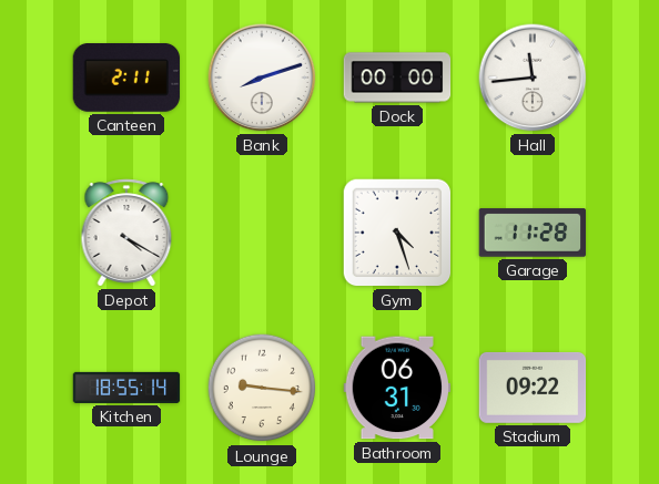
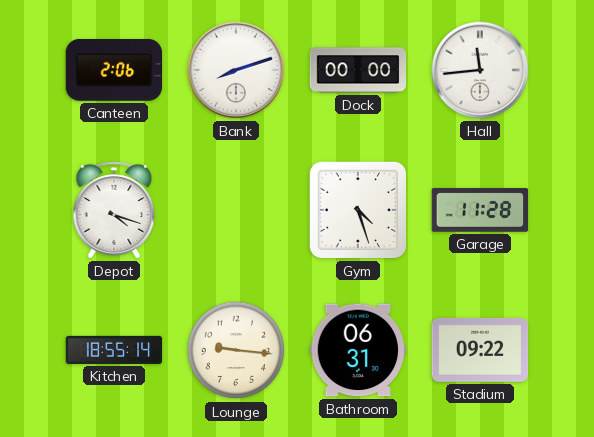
Canteen: 2:11 -> 2:06 (114, 71)
Depot: 4:20 -> 4:18 (114, 210)
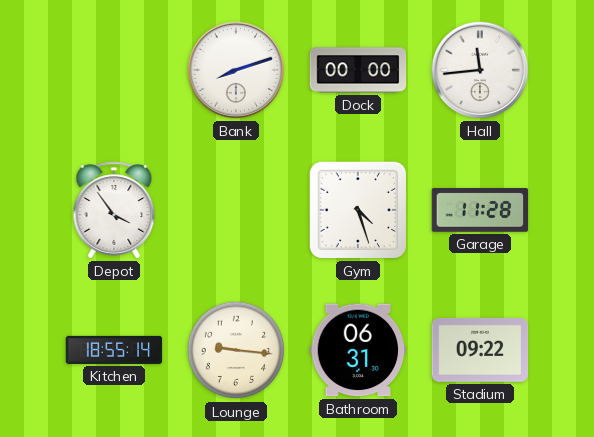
Canteen: 2:06 -> none (114, 71)
Depot: 4:18 -> 3:54 (114, 210)
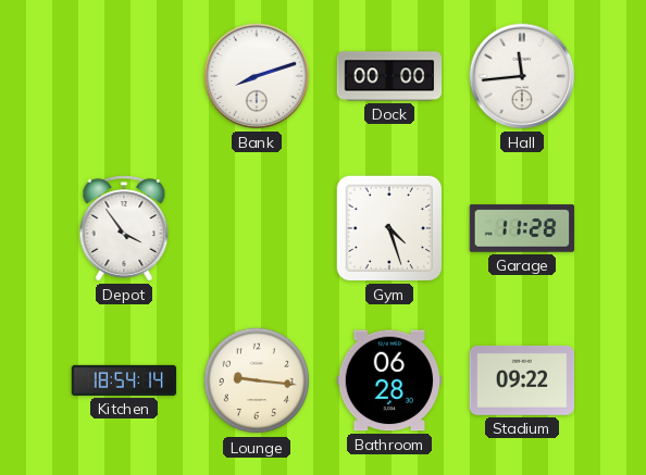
Kitchen: 18:55 -> 18:54 (124, 380)
Bathroom: 06:31 -> 06:28 (389, 380)
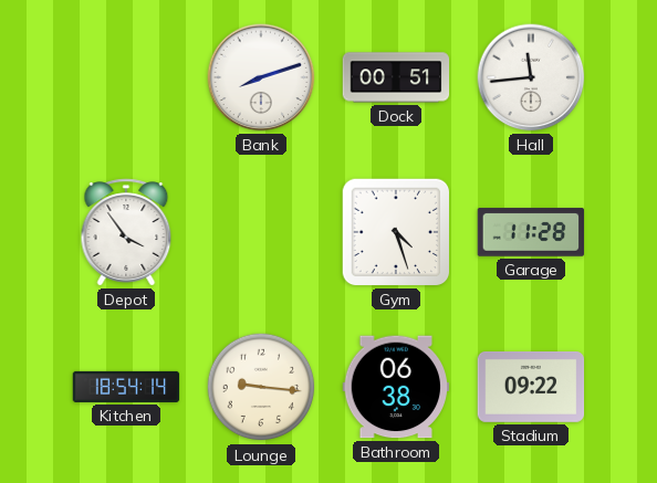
Dock: 00:00 -> 00:51 (396, 77)
Bathroom: 06:28 -> 06:38 (396, 387)
